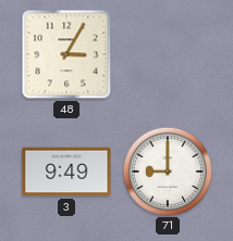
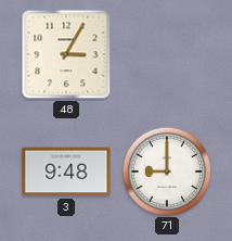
3: 9:49 -> 9:48 (66, 172)
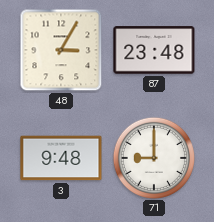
87: none -> 23:48 (154, 50)
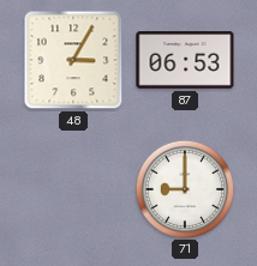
87: 23:48 -> 06:53 (185, 60)
3: 9:48 -> none (61, 158)
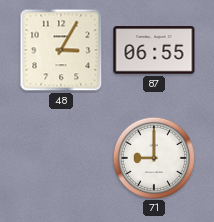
87: 06:53 -> 06:55 (154, 50)
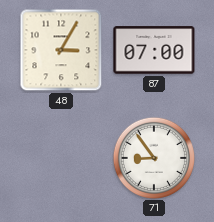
87: 06:55 -> 07:00 (154, 50)
71: 9:00 -> 8:54 (153, 157)
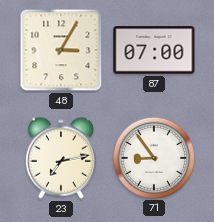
23: none -> 7:13 (61, 158)
